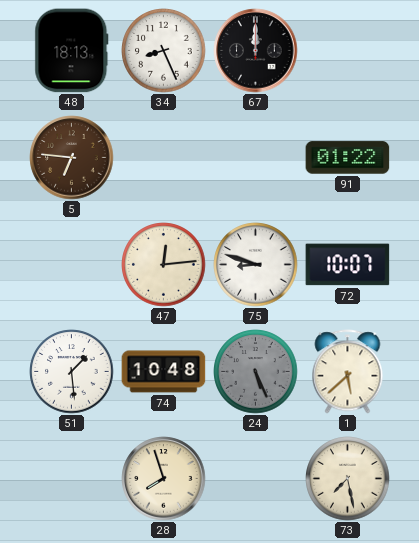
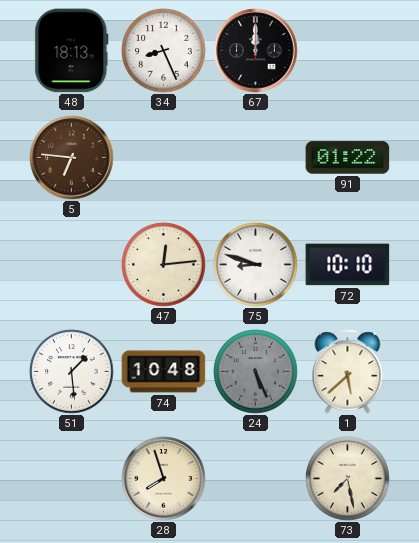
72: 10:07 -> 10:10 (348, 265)
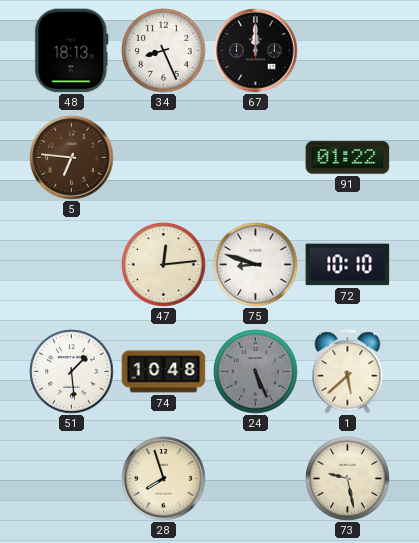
73: 7:28 -> 9:28 (348, 479)
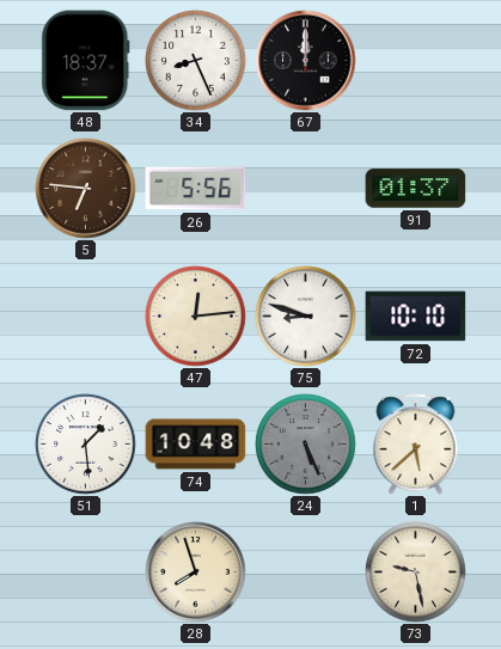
48: 18:13 -> 18:37 (86, 61)
26: none -> 5:56 (196, 189)
91: 01:22 -> 01:37 (416, 189)
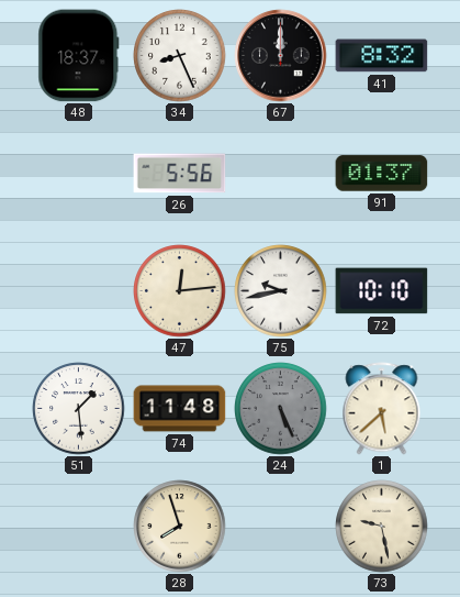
41: none -> 8:32 (382, 56)
5: 6:46 -> none (86, 189)
75: 8:48 -> 9:43 (281, 291)
74: 10:48 -> 11:48 (180, 409)
